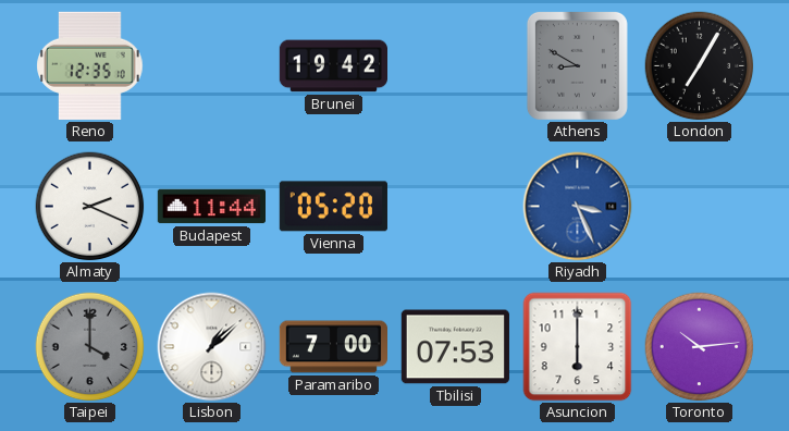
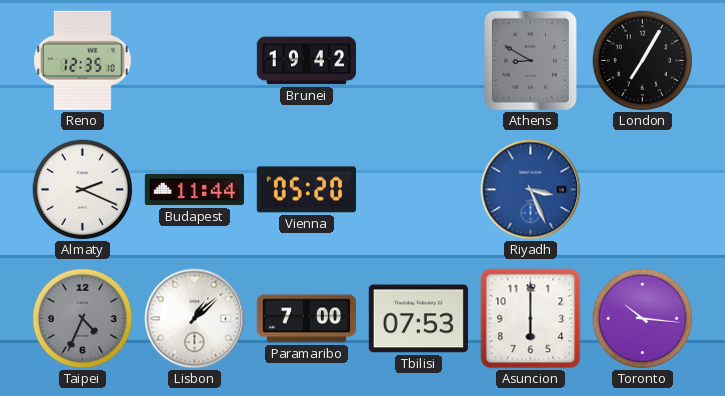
Taipei: 4:00 -> 4:34 (83, 319)
Toronto: 10:14 -> 10:16 (643, 319)
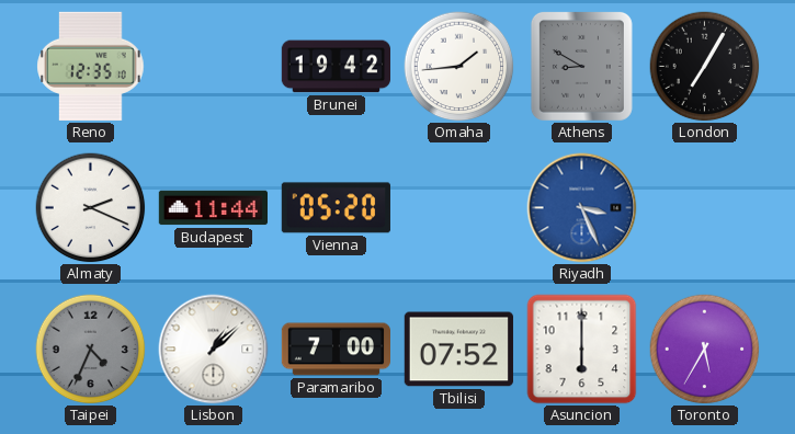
Omaha: none -> 1:44 (459, 67)
Tbilisi: 07:53 -> 07:52 (458, 350)
Toronto: 10:16 -> 5:35 (705, 350)
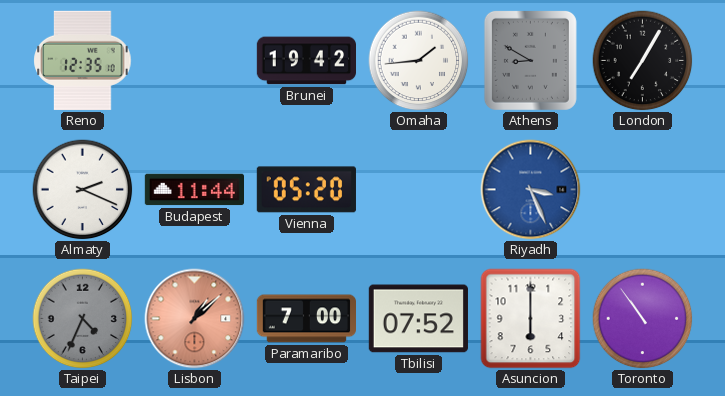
Lisbon dial: white -> salmon (195, 319)
Toronto: 5:35 -> 10:54 (643, 319)
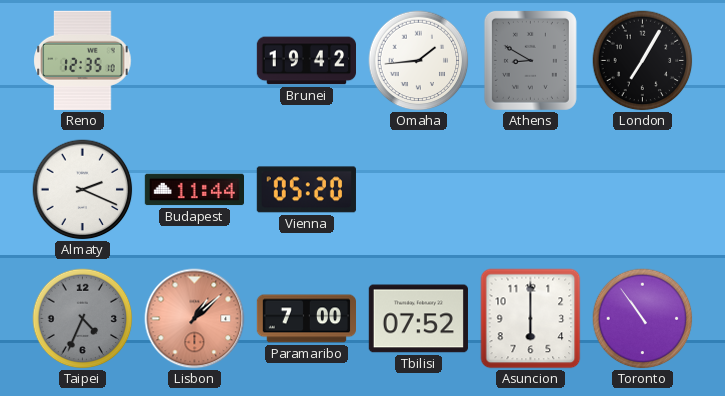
Riyadh: 3:26 -> none (531, 190)
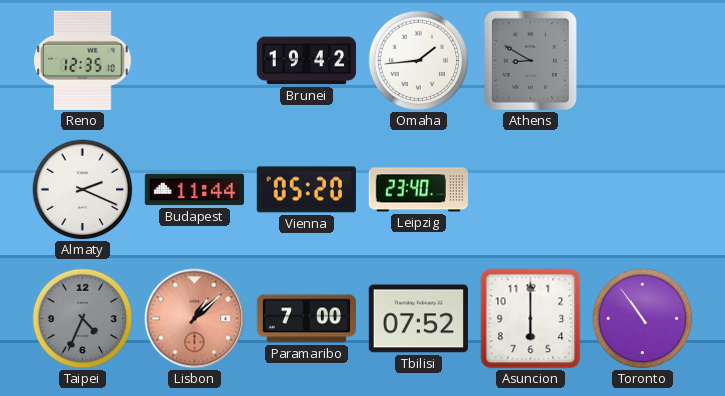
London: 7:05 -> none (643, 61)
Leipzig: none -> 23:40 (418, 190)
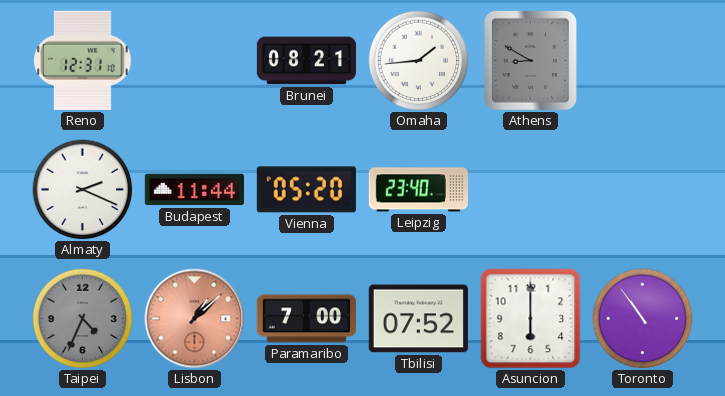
Reno: 12:35 -> 12:31 (83, 60)
Brunei: 19:42 -> 08:21 (306, 61)
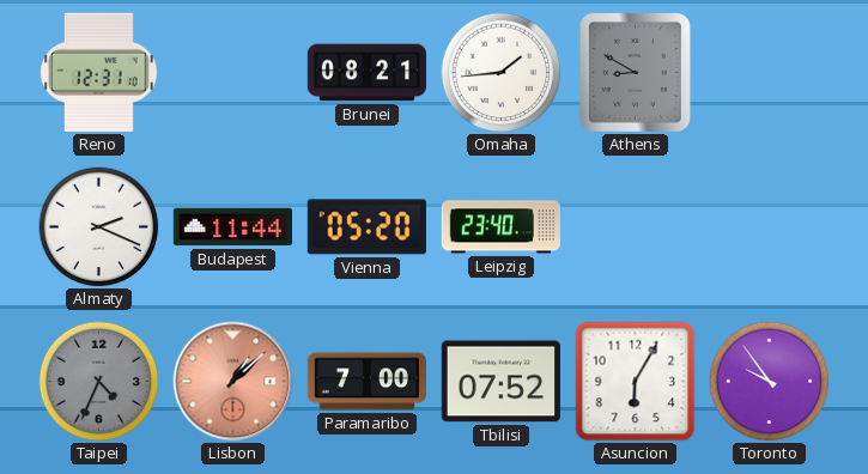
Asuncion: 6:00 -> 6:05 (636, 382)
Toronto: 10:54 -> 9:54 (770, 382)
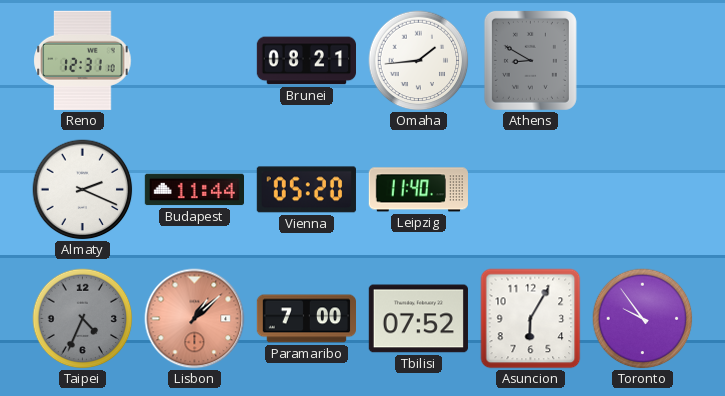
Leipzig: 23:40 -> 11:40 (418, 190)
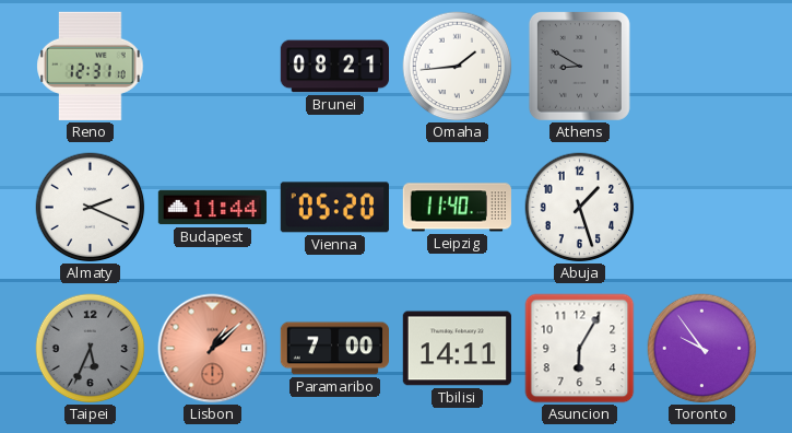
Abuja: none -> 1:27 (580, 208)
Taipei: 4:34 -> 5:34 (91, 349)
Tbilisi: 07:52 -> 14:11 (457, 349)
